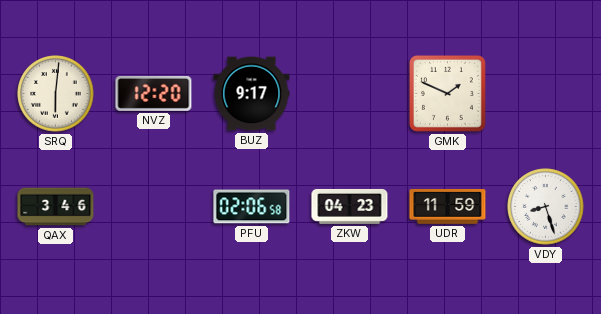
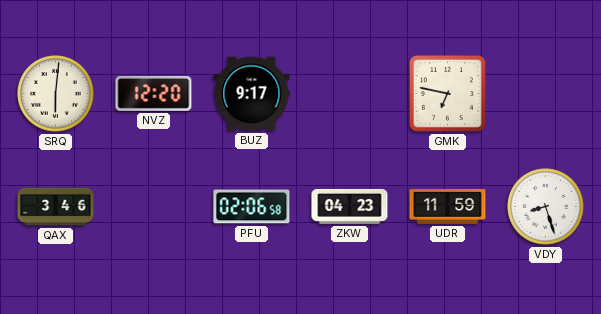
GMK: 1:49 -> 6:47 (447, 93)
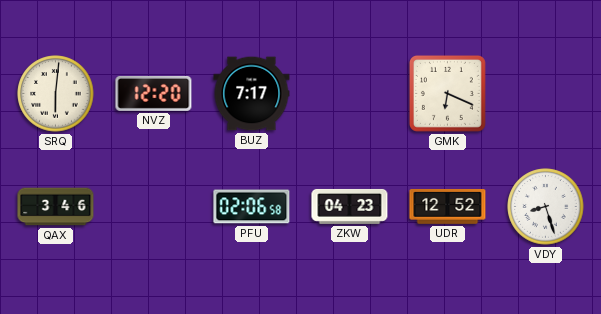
BUZ: 9:17 -> 7:17 (252, 94)
GMK: 6:47 -> 6:19 (447, 93)
UDR: 11:59 -> 12:52 (448, 207)
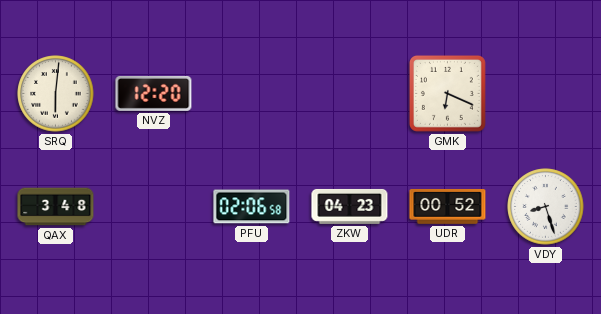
BUZ: 7:17 -> none (252, 94)
QAX: 3:46 -> 3:48 (56, 207)
UDR: 12:52 -> 00:52 (448, 207)
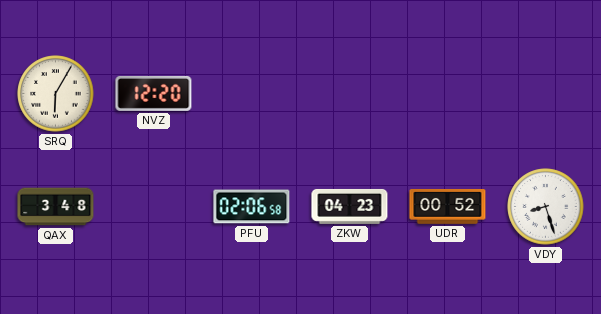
SRQ: 6:01 -> 6:05 (56, 94)
GMK: 6:19 -> none (447, 93)
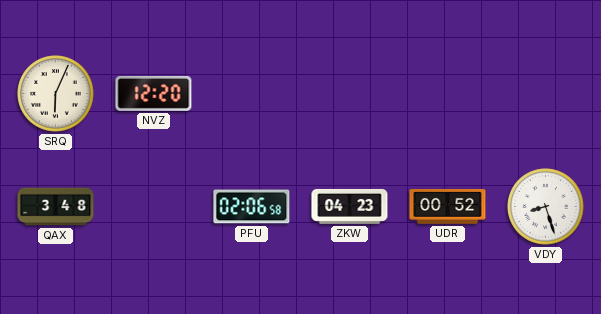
SRQ: 6:05 -> 6:04 (56, 94)
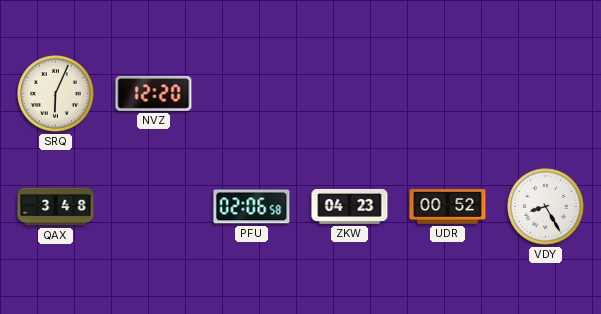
VDY: 8:27 -> 8:25 (546, 207)
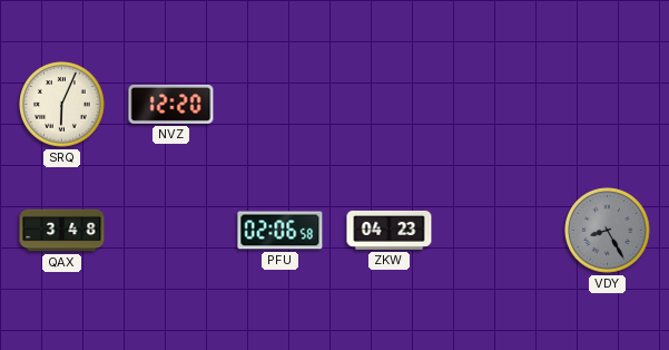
UDR: 00:52 -> none (448, 207)
VDY dial: white -> grey (608, 231)
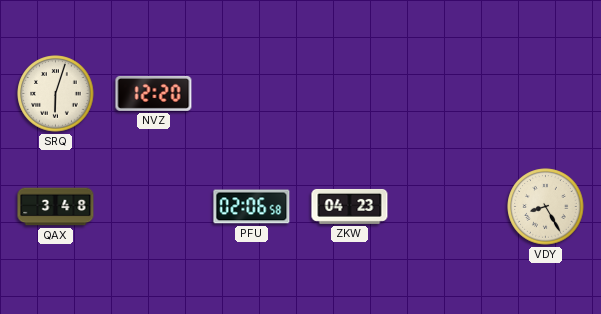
SRQ: 6:04 -> 6:03 (56, 94)
VDY dial: grey -> cream (546, 207)
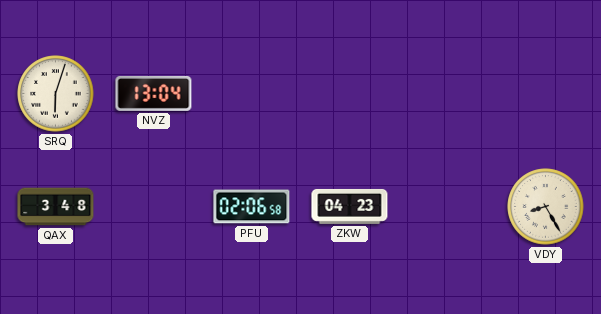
NVZ: 12:20 -> 13:04 (154, 93)
